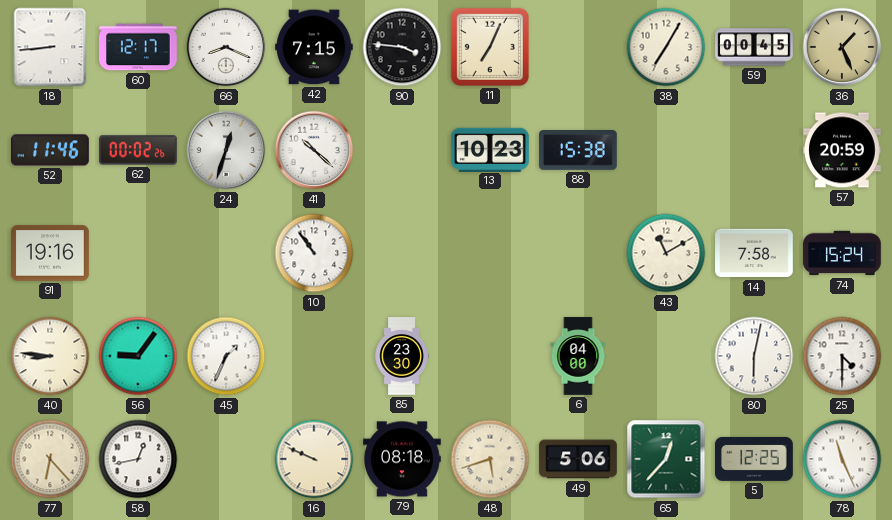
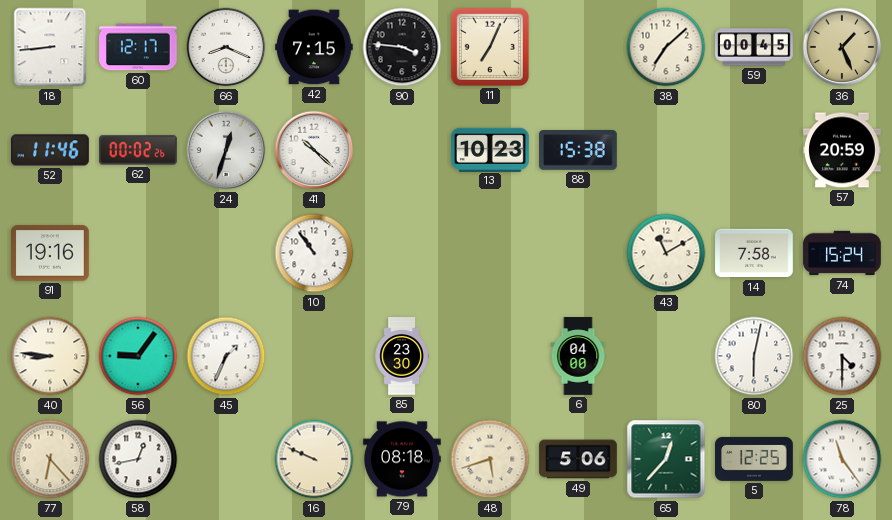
38: 7:05 -> 7:08 (666, 47)
78: 11:26 -> 11:24 (842, 459)
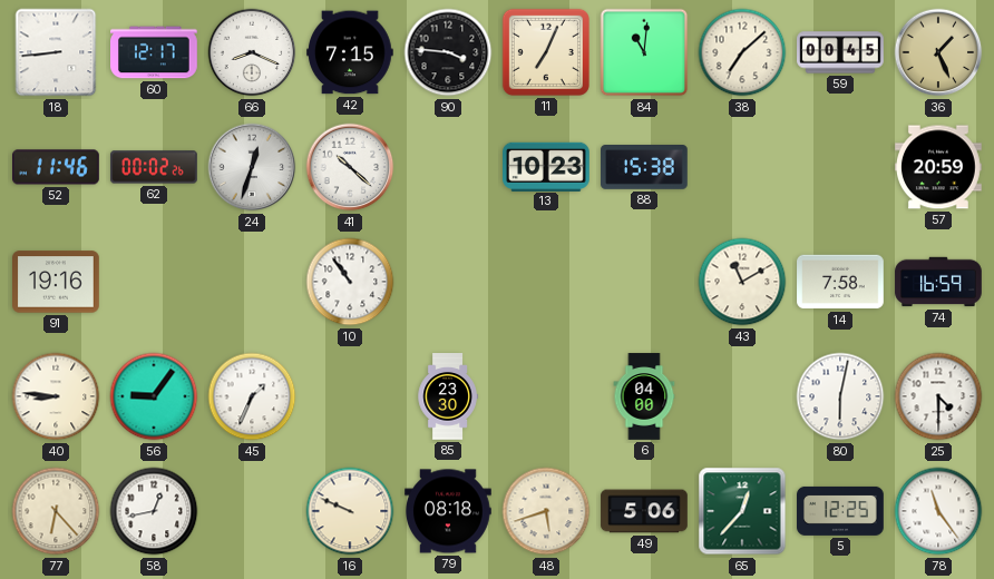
84: none -> 11:01 (644, 52)
74: 15:24 -> 16:59 (938, 282)
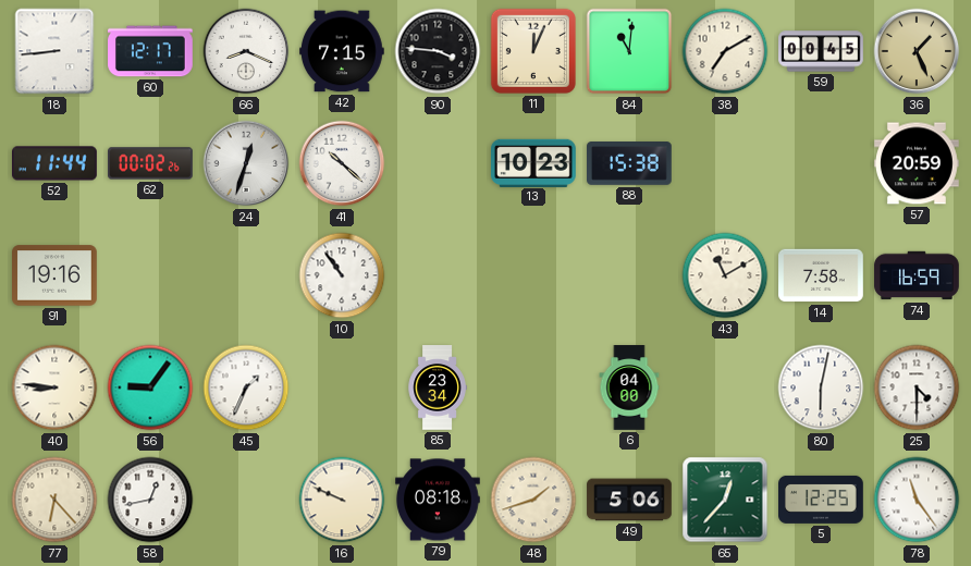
11: 7:04 -> 12:04 (533, 51)
38: 7:08 -> 7:10 (725, 51)
52: 11:46 -> 11:44 (56, 163)
85: 23:30 -> 23:34 (438, 387)
48: 5:42 -> 1:42 (533, 500)
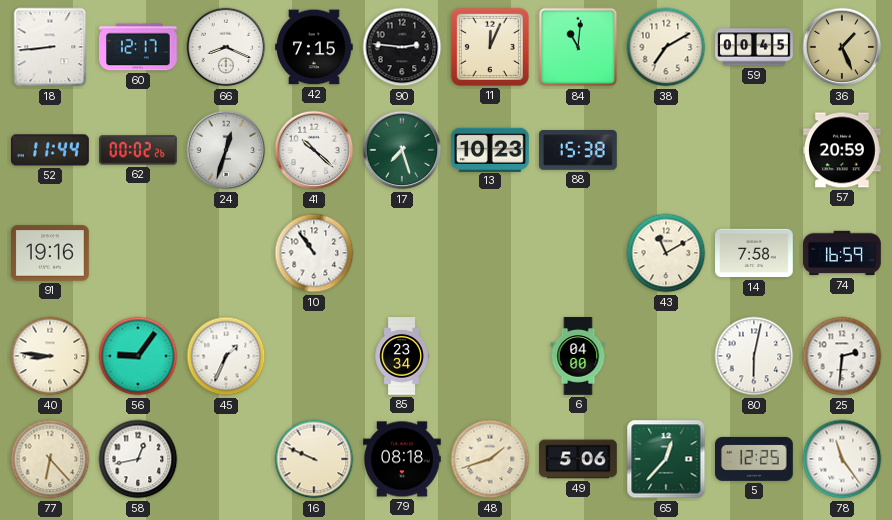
90: 3:46 -> 2:46 (402, 47)
17: none -> 7:27 (402, 150)
25: 4:30 -> 2:31 (842, 356)
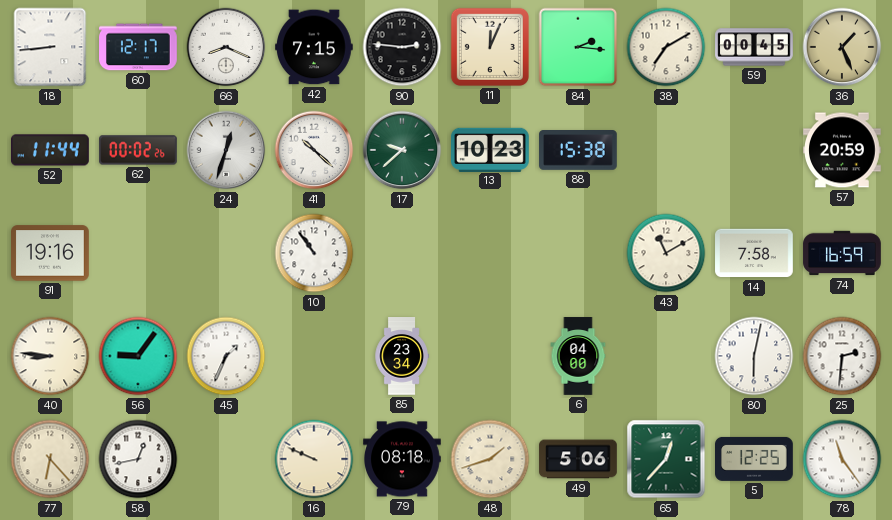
84: 11:01 -> 2:16 (578, 47)
17: 7:27 -> 9:38 (402, 150)
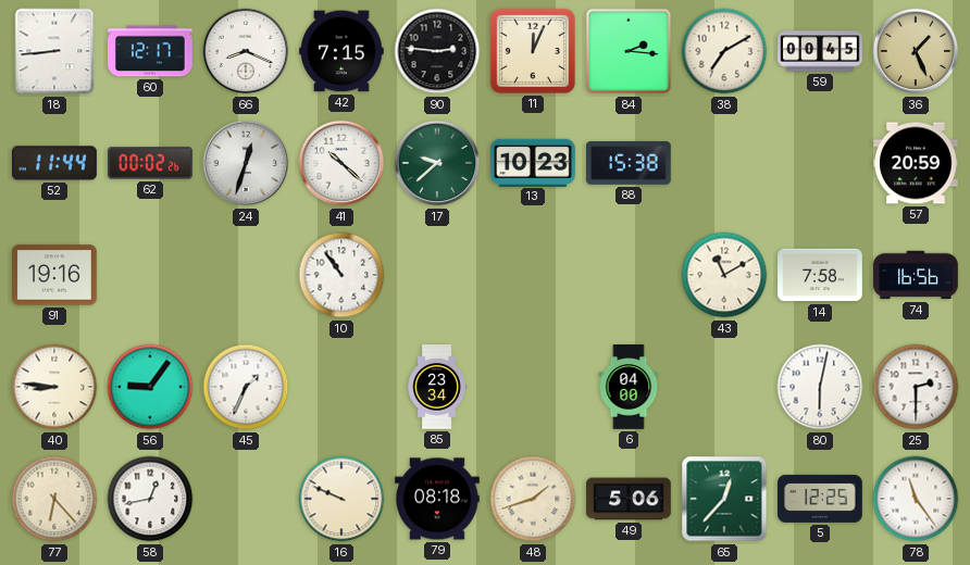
74: 16:59 -> 16:56 (916, 275)
25: 2:31 -> 2:30 (916, 387)
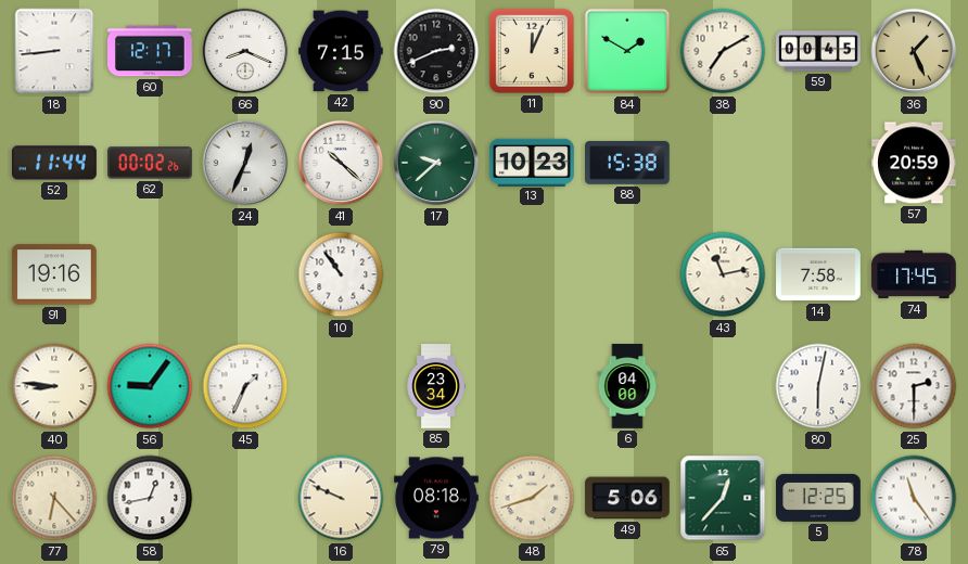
90: 2:46 -> 2:41 (436, 51)
84: 2:16 -> 1:50 (627, 51)
24: 12:33 -> 12:34 (245, 163)
43: 11:10 -> 11:13 (723, 274)
74: 16:56 -> 17:45 (914, 274)
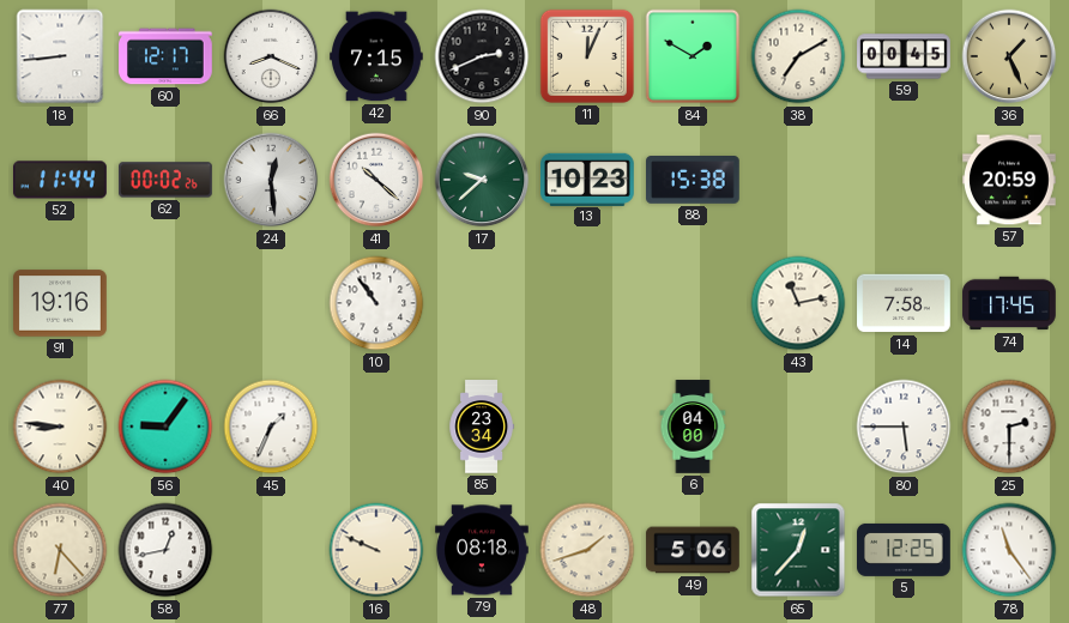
24: 12:34 -> 12:29 (271, 180)
80: 6:02 -> 5:45 (904, 427)
